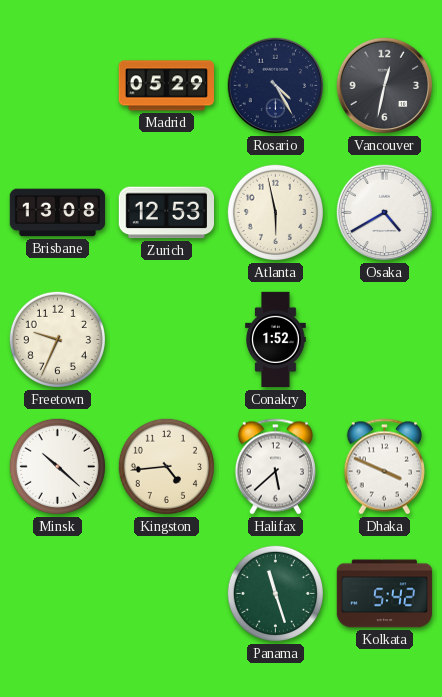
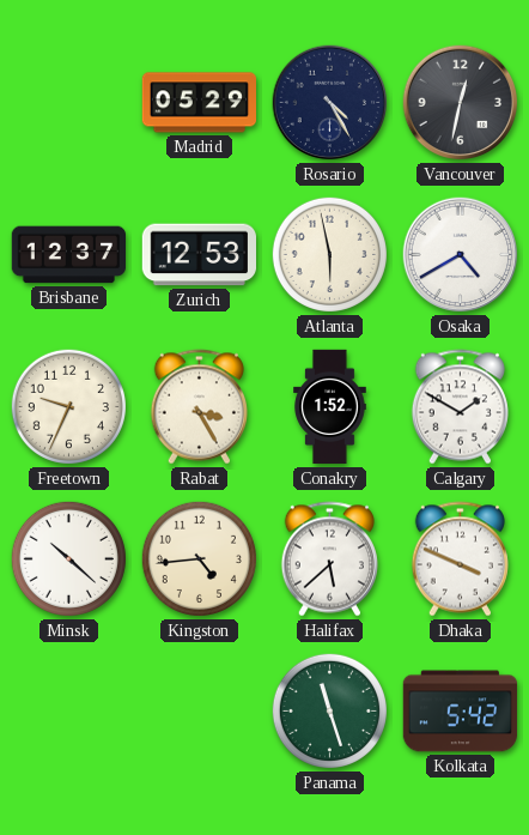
Brisbane: 13:08 -> 12:37 (69, 255)
Rabat: none -> 3:25 (199, 407)
Calgary: none -> 1:50 (460, 407)
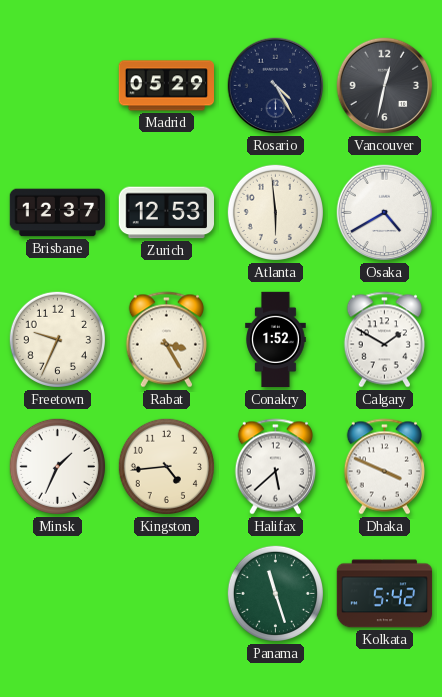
Atlanta: 5:58 -> 5:59 (275, 212)
Minsk: 10:22 -> 1:34 (57, 466)
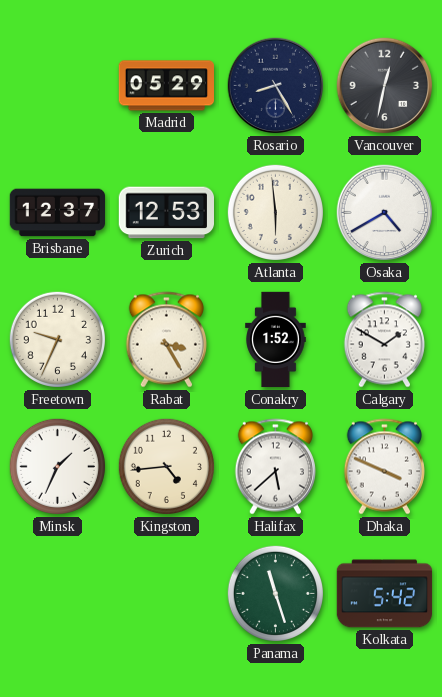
Rosario: 4:25 -> 8:25 (276, 86)
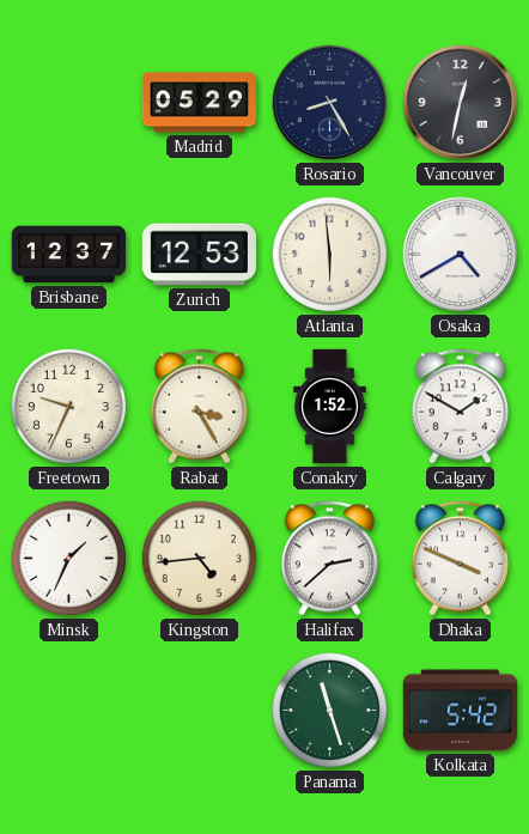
Halifax: 5:38 -> 2:38 (329, 559)
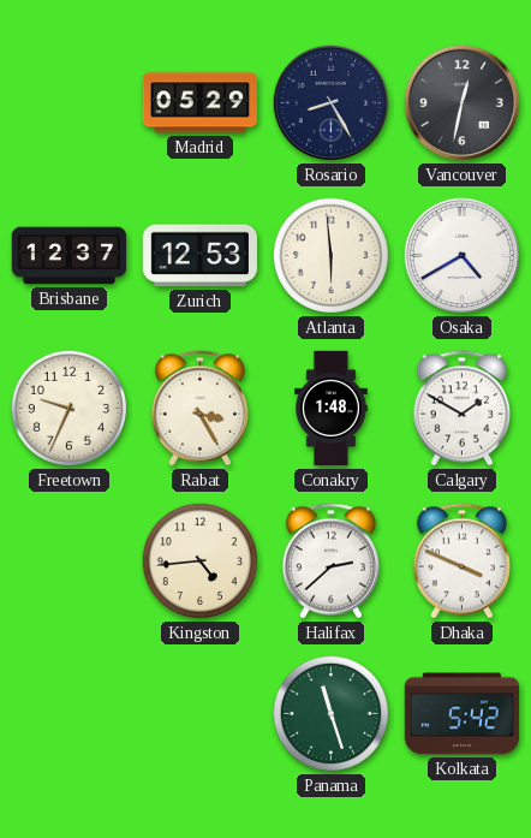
Conakry: 1:52 -> 1:48 (332, 409)
Minsk: 1:34 -> none (68, 558)
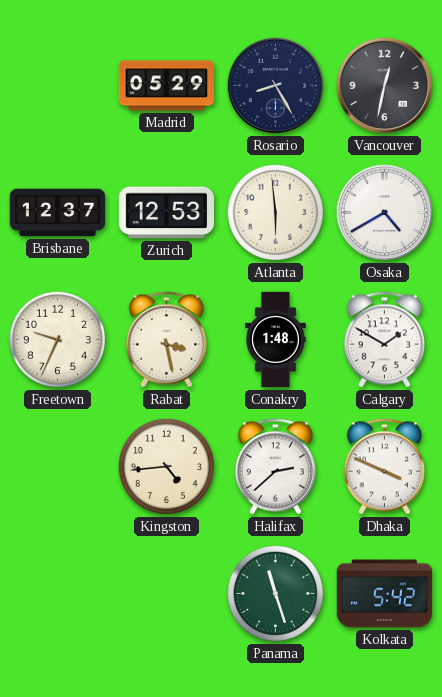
Rabat: 3:25 -> 3:28 (166, 340)
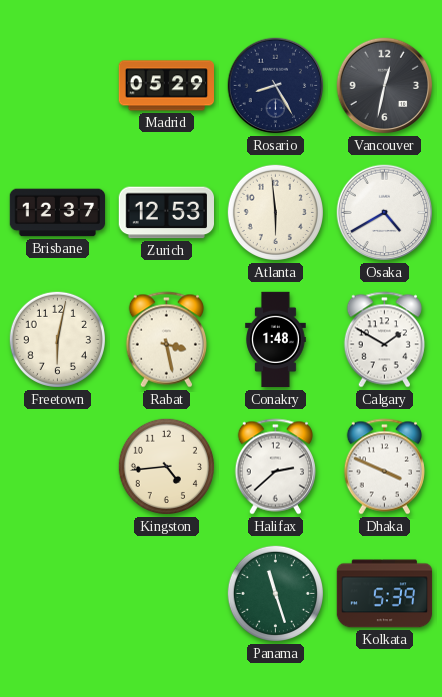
Freetown: 9:34 -> 6:02 (57, 339)
Kolkata: 5:42 -> 5:39 (385, 594)
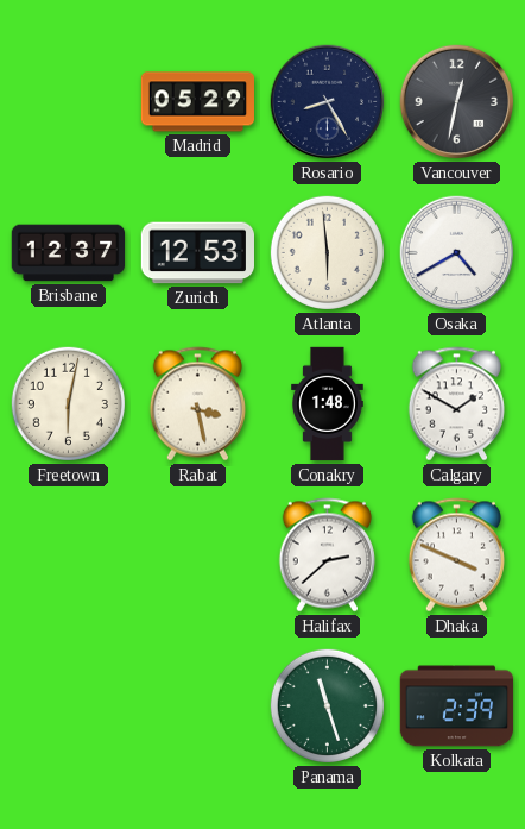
Kingston: 4:44 -> none (166, 466)
Kolkata: 5:39 -> 2:39 (457, 706)
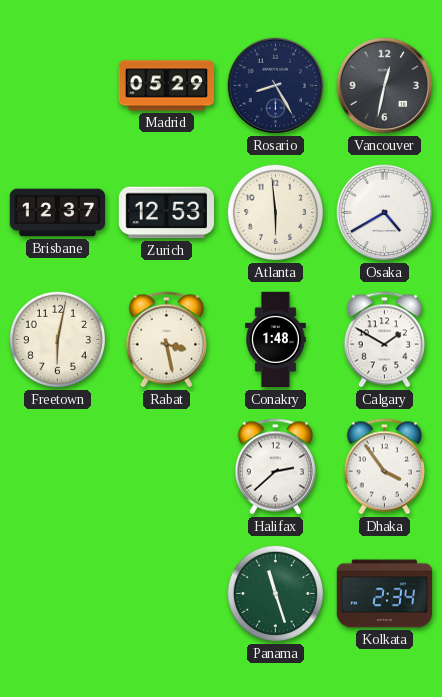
Dhaka: 3:49 -> 3:54 (384, 467)
Kolkata: 2:39 -> 2:34 (385, 594)
